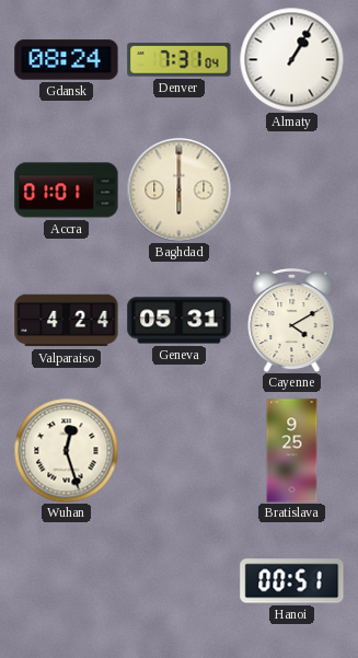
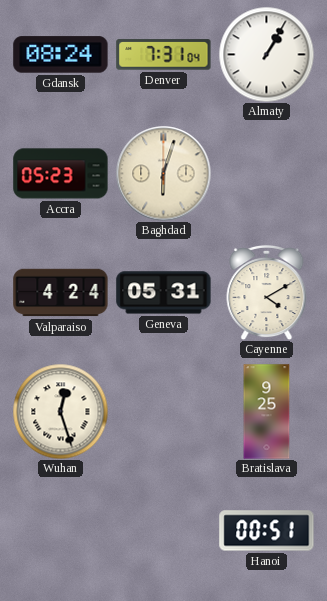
Accra: 01:01 -> 05:23 (61, 174)
Baghdad: 6:00 -> 6:03 (163, 173)
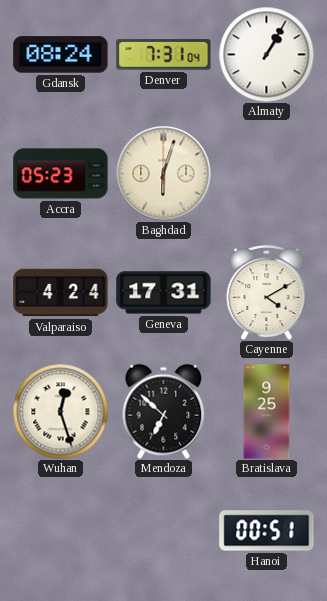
Geneva: 05:31 -> 17:31 (164, 293)
Mendoza: none -> 6:52 (164, 411)
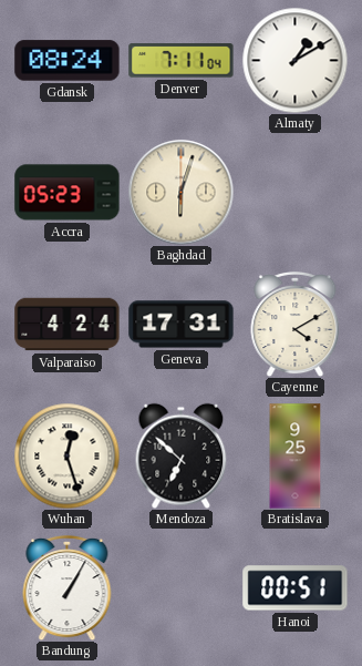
Denver: 7:31 -> 7:11 (182, 61)
Almaty: 1:05 -> 1:10 (294, 60)
Bandung: none -> 1:05 (68, 587)
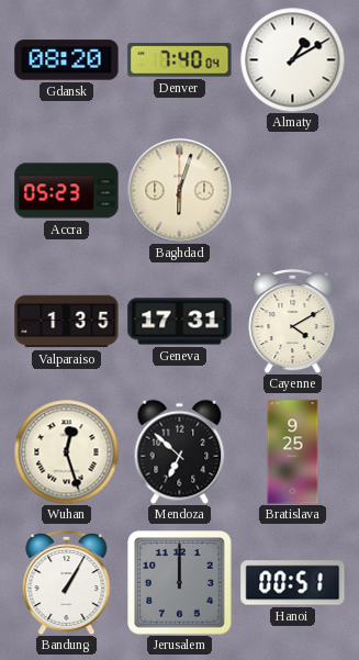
Gdansk: 08:24 -> 08:20 (67, 60)
Denver: 7:11 -> 7:40 (180, 60)
Valparaiso: 4:24 -> 1:35 (67, 322)
Jerusalem: none -> 12:00 (180, 583)
